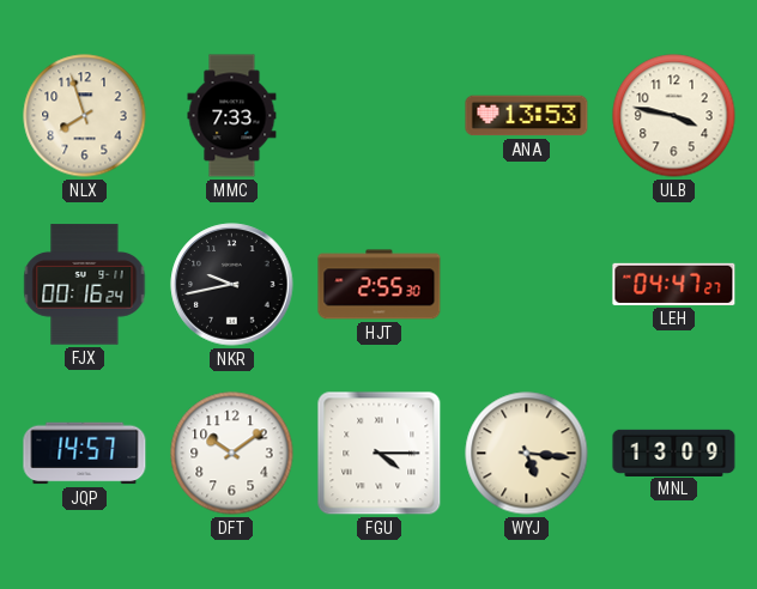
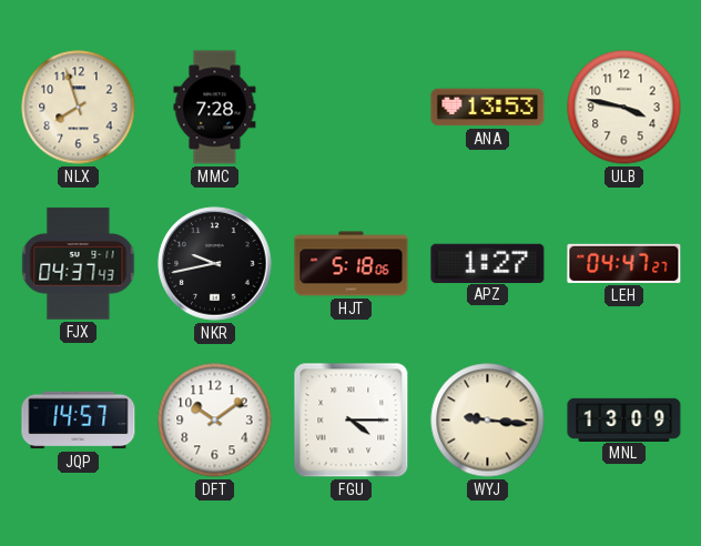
MMC: 7:33 -> 7:28 (215, 108)
FJX: 00:16 -> 04:37 (79, 264)
HJT: 2:55 -> 5:18 (352, 264)
APZ: none -> 1:27 (488, 263)
WYJ: 5:16 -> 9:16 (488, 421)
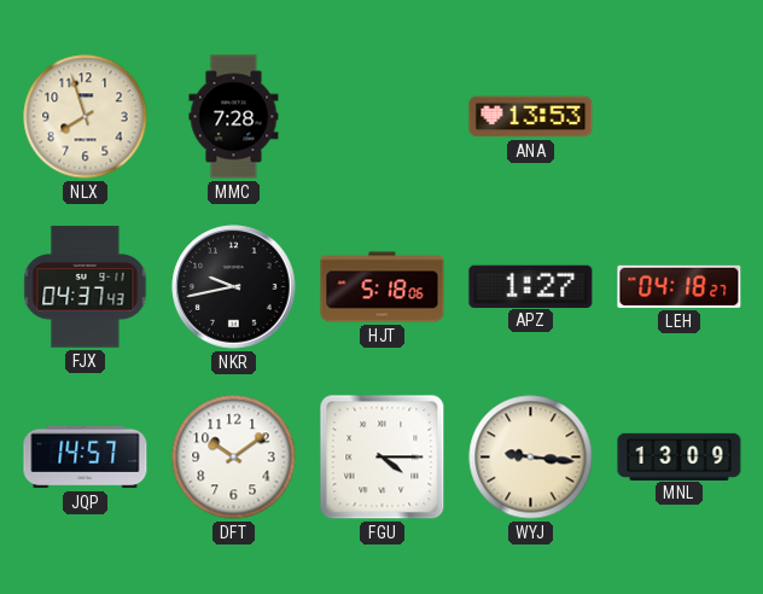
ULB: 3:47 -> none (624, 108)
LEH: 04:47 -> 04:18 (680, 286)
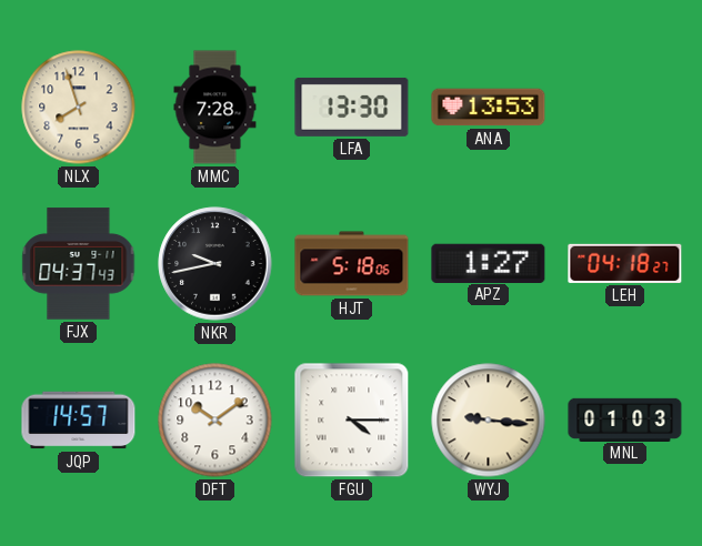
LFA: none -> 13:30 (352, 107)
MNL: 13:09 -> 01:03 (625, 419)
